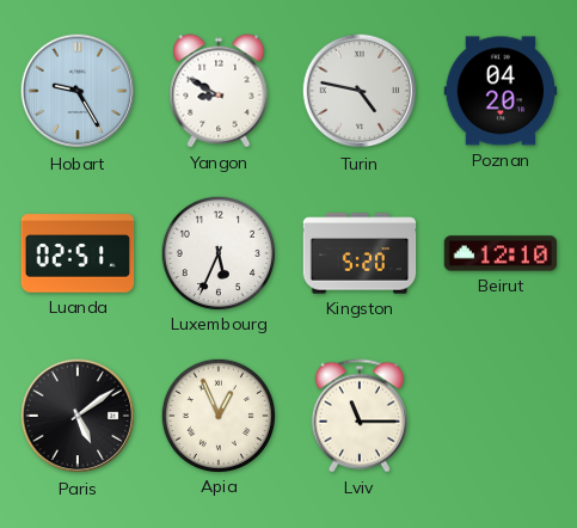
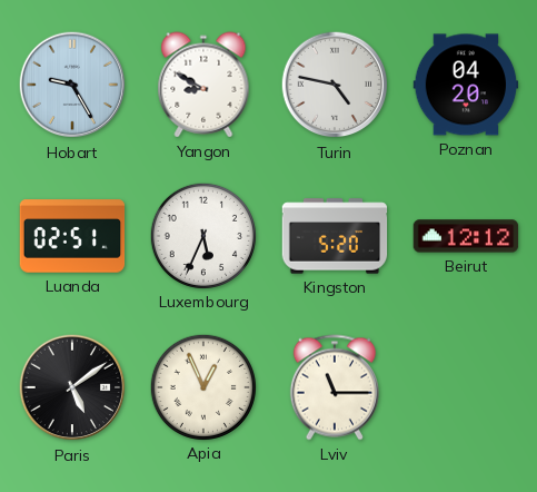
Beirut: 12:10 -> 12:12 (466, 236)
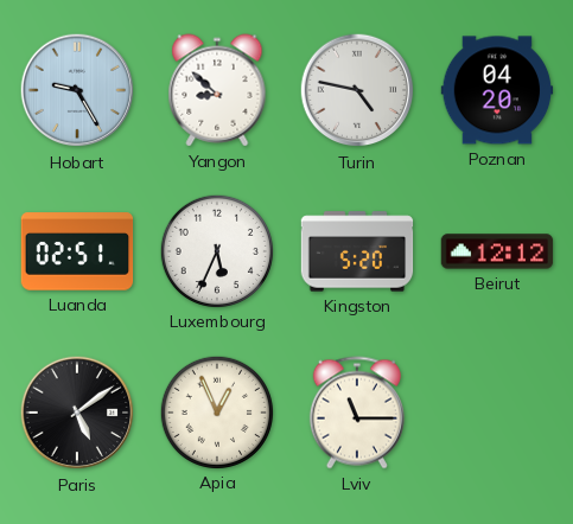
Yangon: 8:50 -> 8:52 (217, 90)
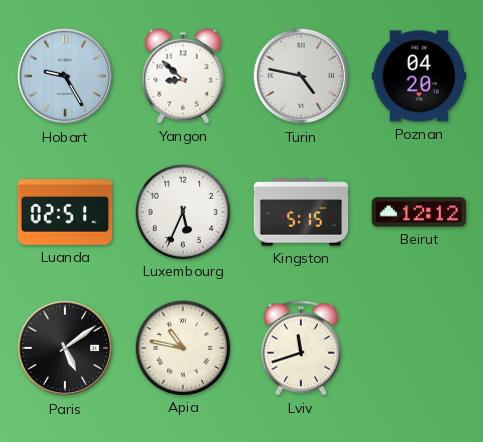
Kingston: 5:20 -> 5:15 (301, 212)
Apia: 12:56 -> 10:47 (182, 347)
Lviv: 11:15 -> 11:42 (301, 348)
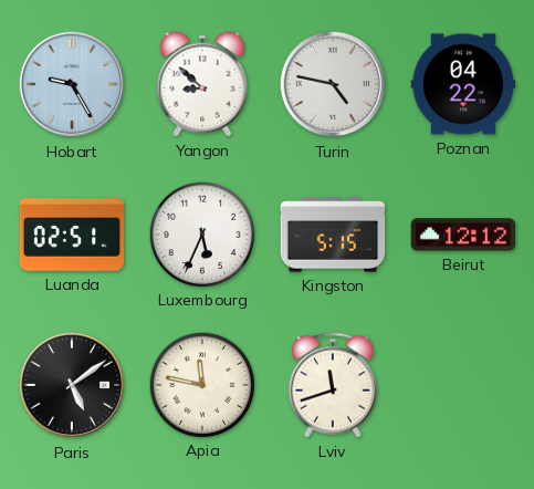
Poznan: 04:20 -> 04:22 (463, 84)
Apia: 10:47 -> 11:47 (201, 384)
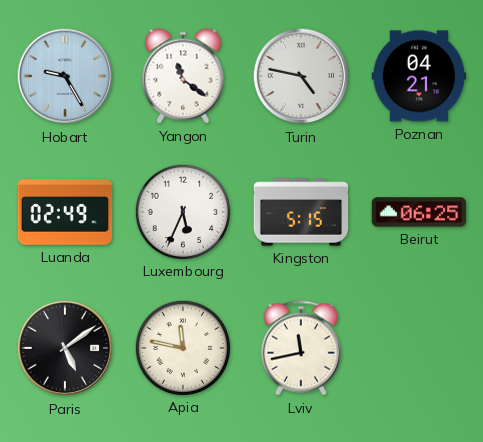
Yangon: 8:52 -> 11:21 (183, 76)
Poznan: 04:22 -> 04:21 (419, 76)
Luanda: 02:51 -> 02:49 (65, 212)
Beirut: 12:12 -> 06:25 (419, 212)
Lviv: 11:42 -> 11:43 (301, 348)
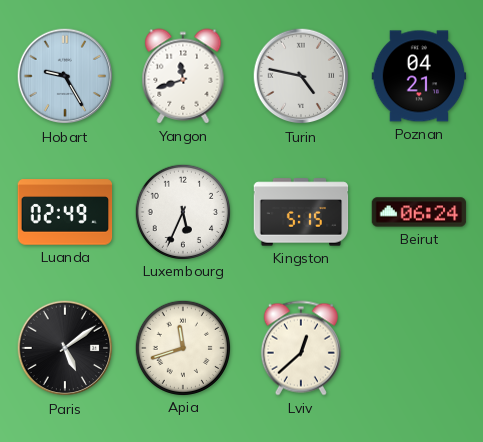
Yangon: 11:21 -> 11:42 (183, 76)
Beirut: 06:25 -> 06:24 (419, 212)
Apia: 11:47 -> 11:42 (182, 347)
Lviv: 11:43 -> 12:38 (301, 348)
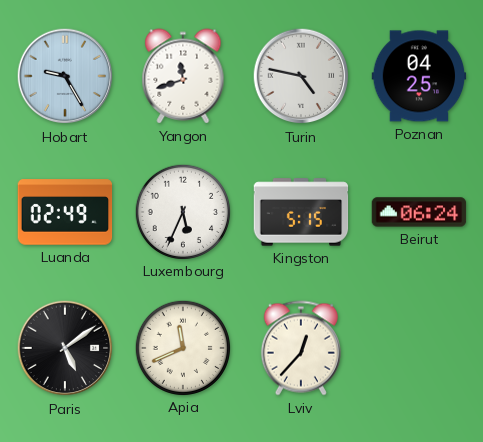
Poznan: 04:21 -> 04:25 (419, 76)
Apia: 11:42 -> 11:41 (182, 347)
Lviv: 12:38 -> 12:37 (301, 348)
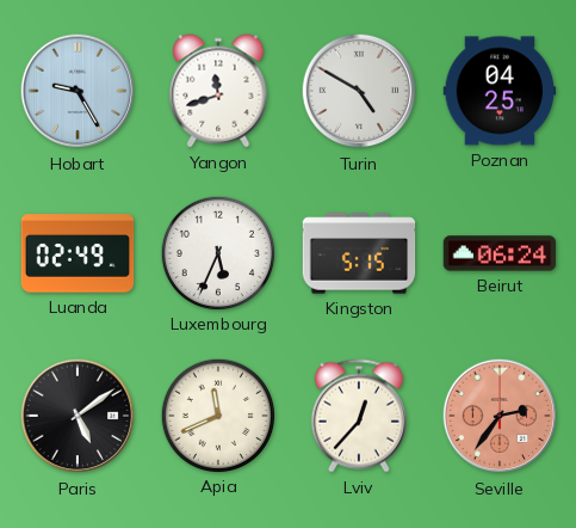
Turin: 4:47 -> 4:50 (359, 91)
Seville: none -> 2:36 (500, 416)
